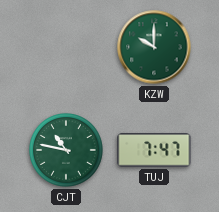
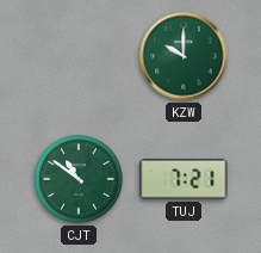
CJT: 10:47 -> 10:51 (80, 180)
TUJ: 7:47 -> 7:21 (184, 180)
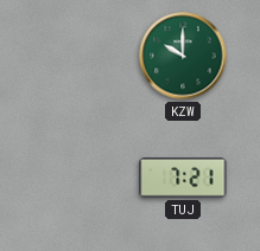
CJT: 10:51 -> none (80, 180)
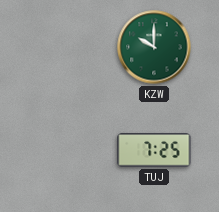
TUJ: 7:21 -> 7:25 (154, 151)
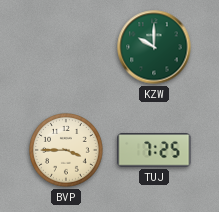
BVP: none -> 3:45 (67, 151)
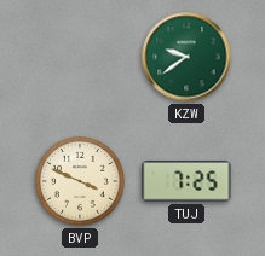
KZW: 10:00 -> 9:39 (186, 57)
BVP: 3:45 -> 3:49 (81, 182)
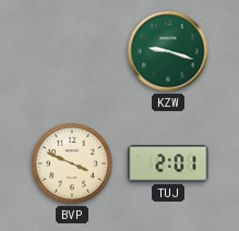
KZW: 9:39 -> 9:18 (168, 51)
TUJ: 7:25 -> 2:01 (168, 165)
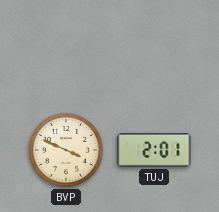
KZW: 9:18 -> none (168, 51)
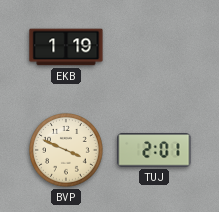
EKB: none -> 1:19 (66, 47)
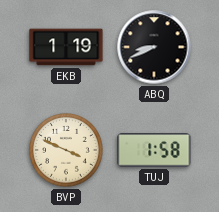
ABQ: none -> 8:41 (154, 47)
TUJ: 2:01 -> 1:58 (154, 151)
